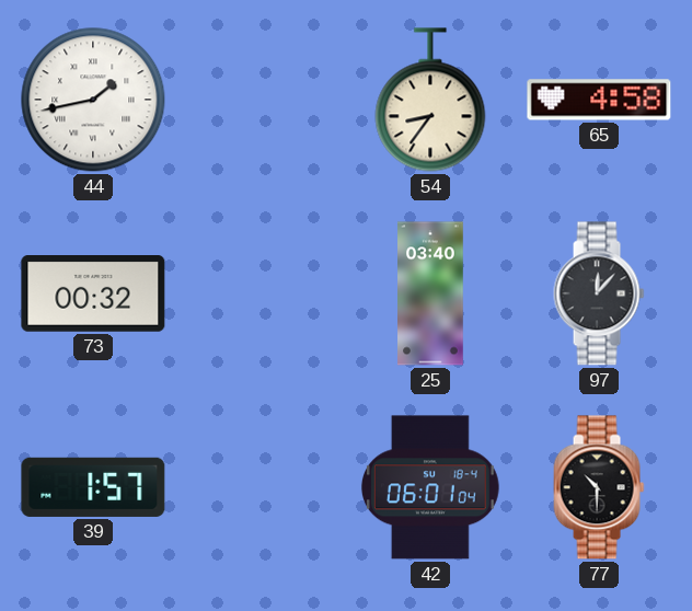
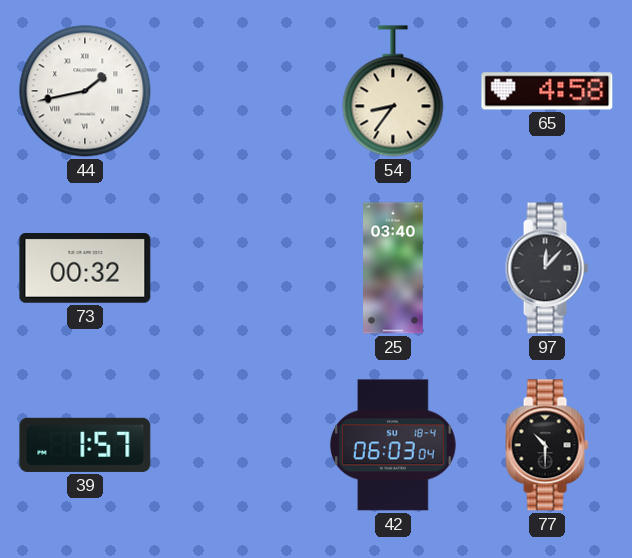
42: 06:01 -> 06:03 (393, 445)
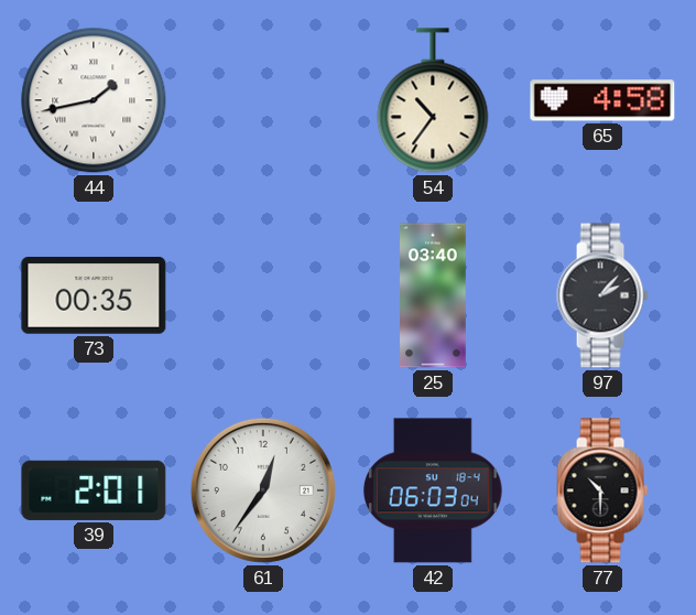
54: 8:36 -> 10:36 (433, 100)
73: 00:32 -> 00:35 (94, 296)
97: 12:07 -> 2:07 (602, 295)
39: 1:57 -> 2:01 (94, 490)
61: none -> 12:36 (263, 490)
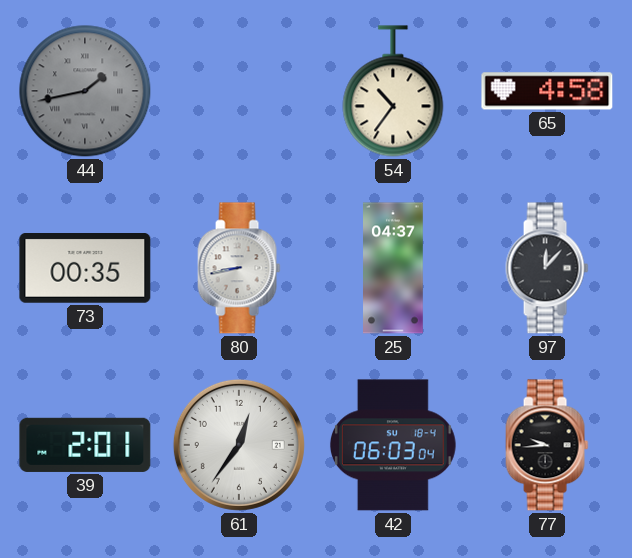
44 dial: white -> grey (85, 91)
80: none -> 8:43 (239, 268)
25: 03:40 -> 04:37 (394, 268)
97: 2:07 -> 12:07 (547, 268)
77: 10:30 -> 9:44 (547, 445)
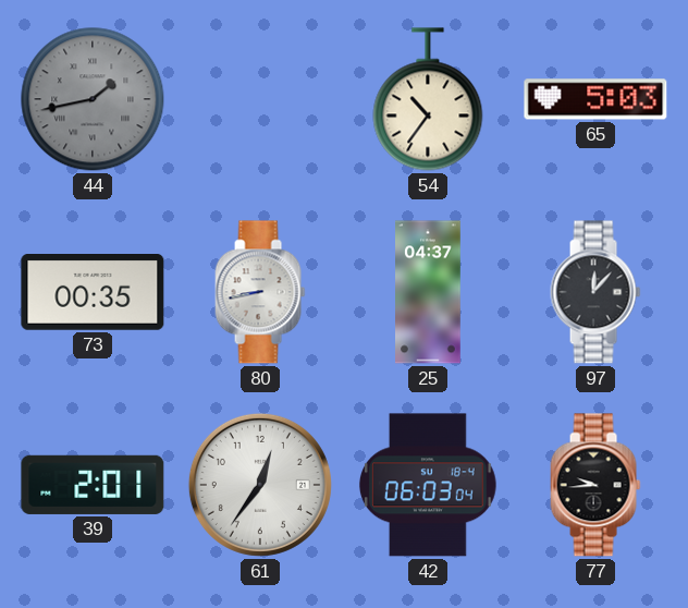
65: 4:58 -> 5:03 (595, 99)
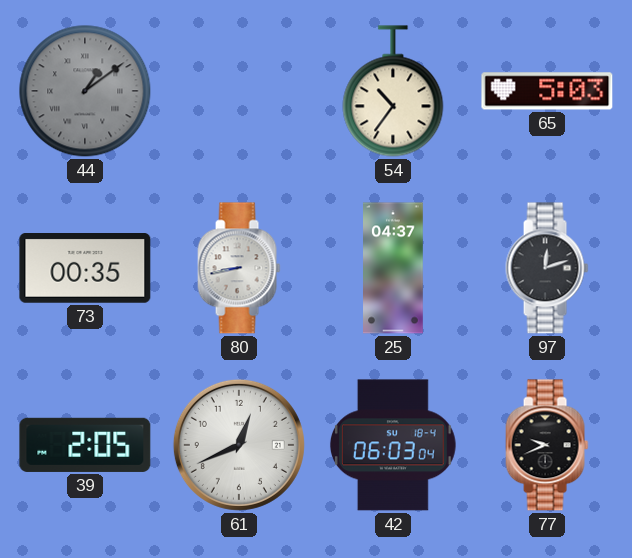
44: 1:43 -> 1:09 (85, 91)
97: 12:07 -> 12:12 (547, 268)
39: 2:01 -> 2:05 (85, 445)
61: 12:36 -> 12:41 (239, 445)
77: 9:44 -> 9:41 (547, 445)
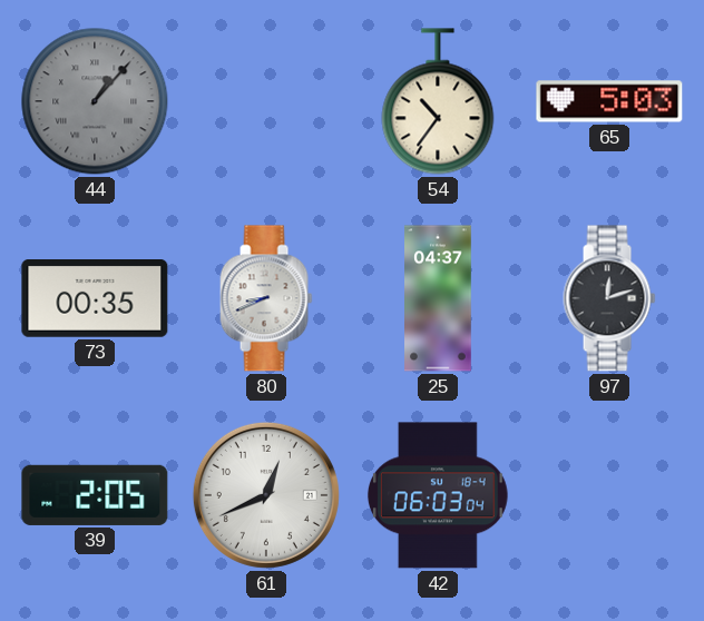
44: 1:09 -> 1:07 (95, 101)
80: 8:43 -> 8:41 (266, 298)
77: 9:41 -> none (547, 445)
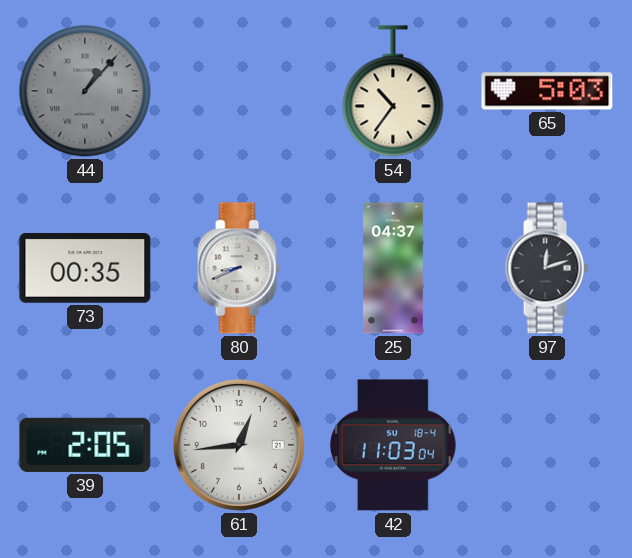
61: 12:41 -> 12:44 (239, 445)
42: 06:03 -> 11:03 (393, 445)
